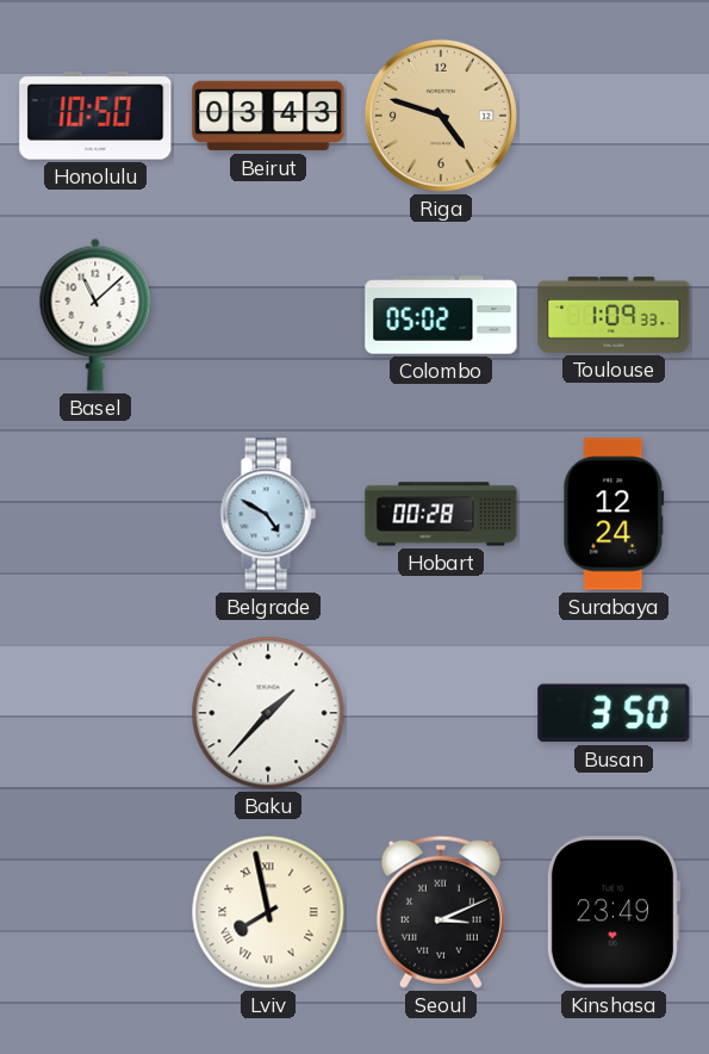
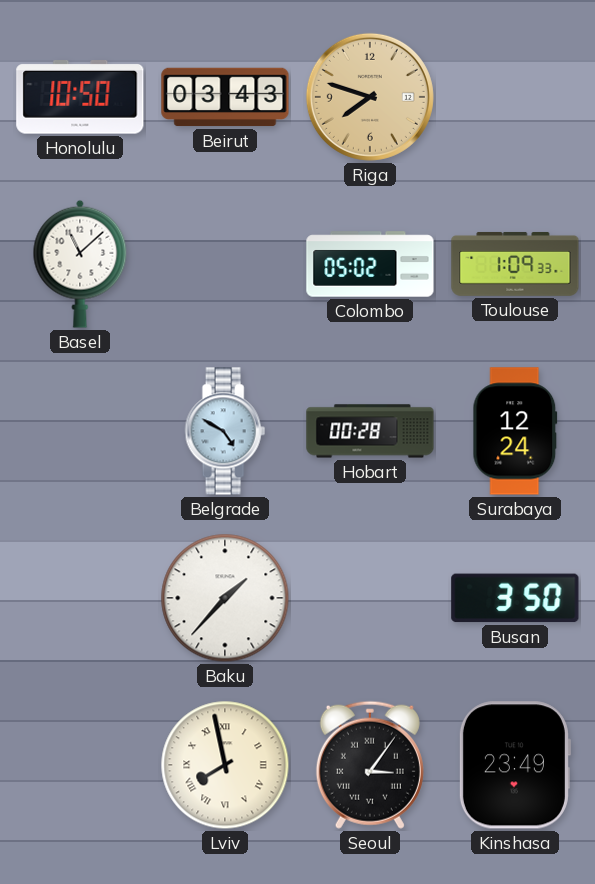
Riga: 4:48 -> 7:48 (370, 97)
Seoul: 3:11 -> 3:06 (370, 765)
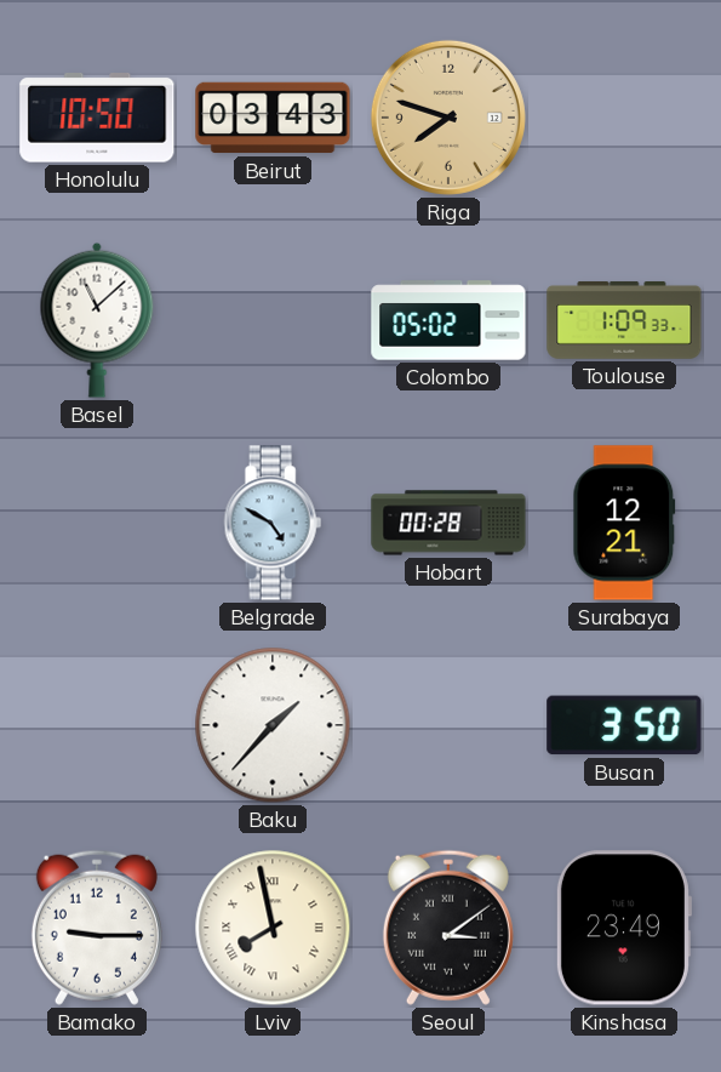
Surabaya: 12:24 -> 12:21 (624, 523)
Bamako: none -> 9:15 (97, 928)
Seoul: 3:06 -> 3:09 (448, 928)
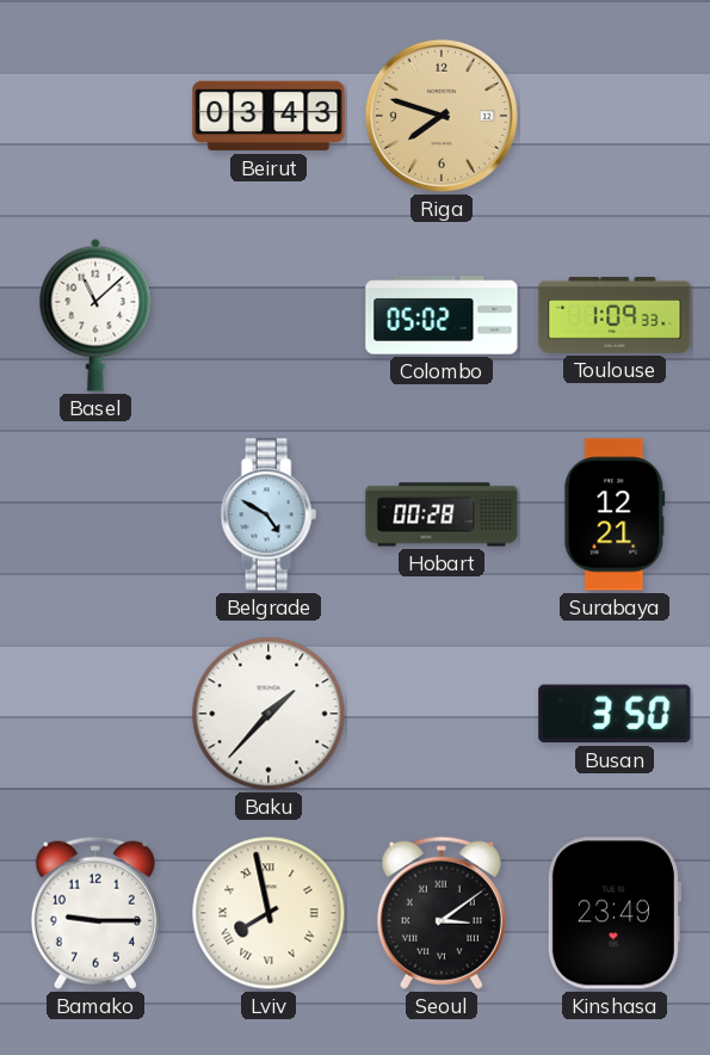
Honolulu: 10:50 -> none (97, 118)
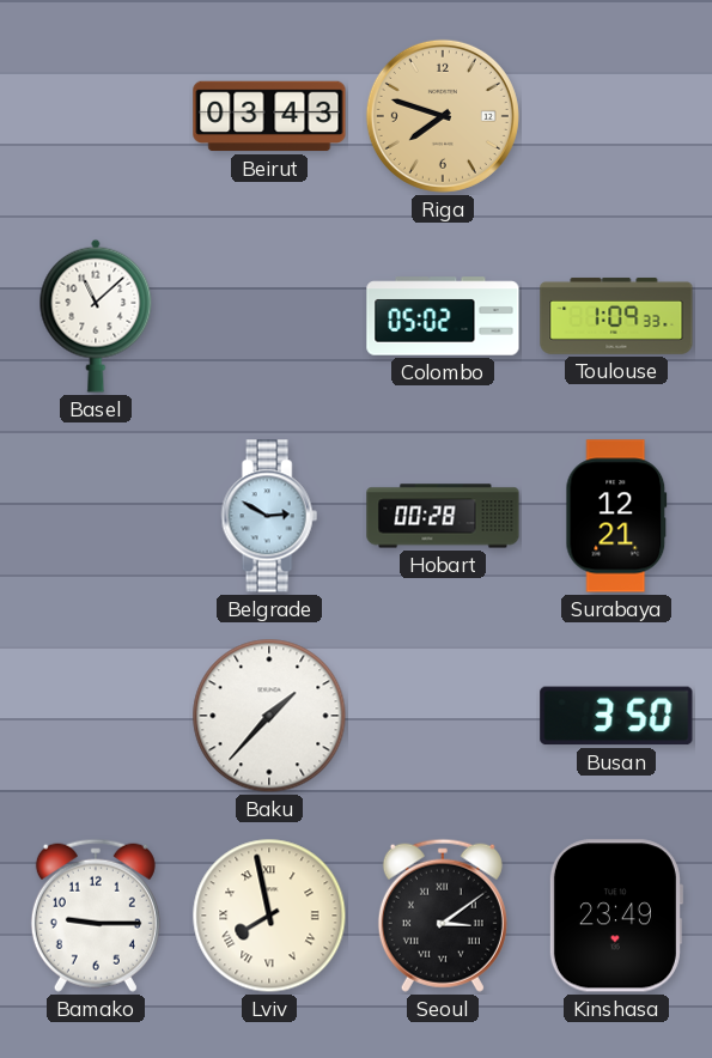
Belgrade: 4:50 -> 2:50 (269, 516)
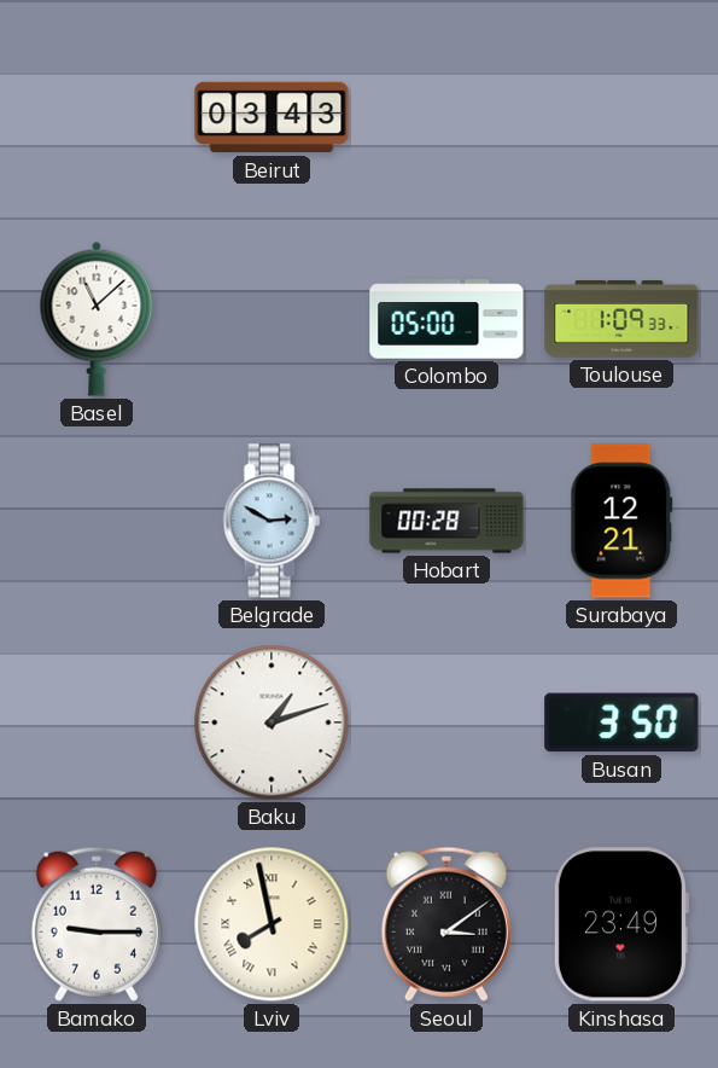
Riga: 7:48 -> none (443, 116)
Colombo: 05:02 -> 05:00 (446, 319)
Baku: 1:37 -> 1:12 (272, 722)
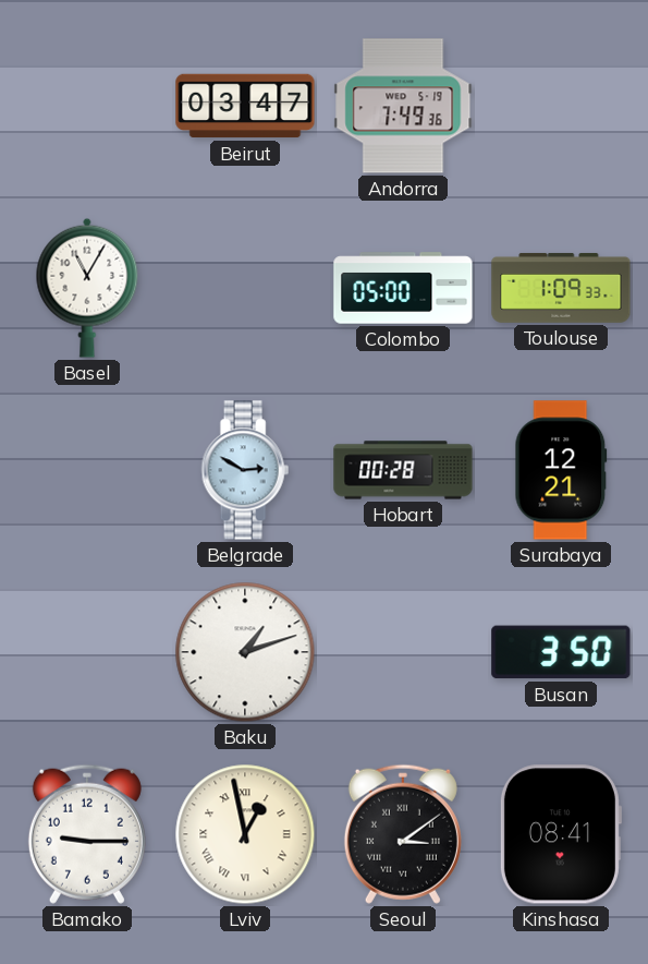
Beirut: 03:43 -> 03:47 (245, 106)
Andorra: none -> 7:49 (403, 106)
Basel: 11:08 -> 11:05 (87, 288)
Lviv: 7:58 -> 12:58 (245, 834)
Kinshasa: 23:49 -> 08:41 (560, 834)
